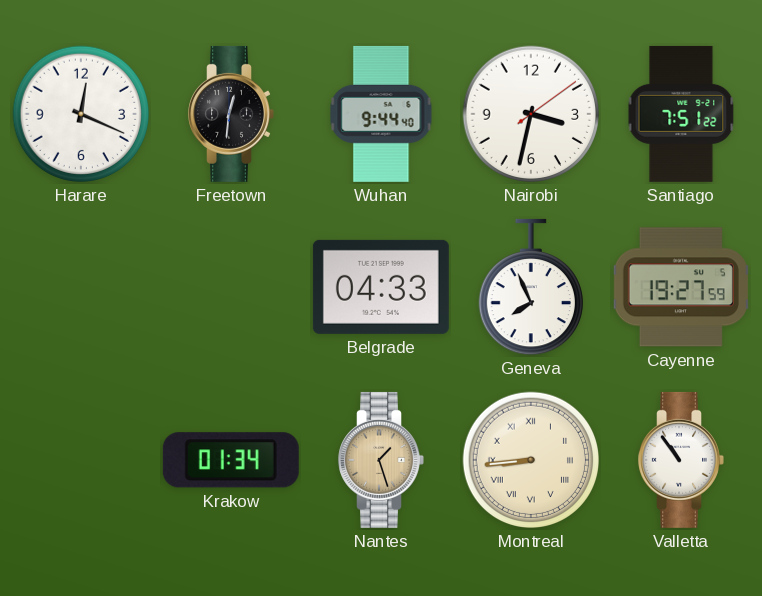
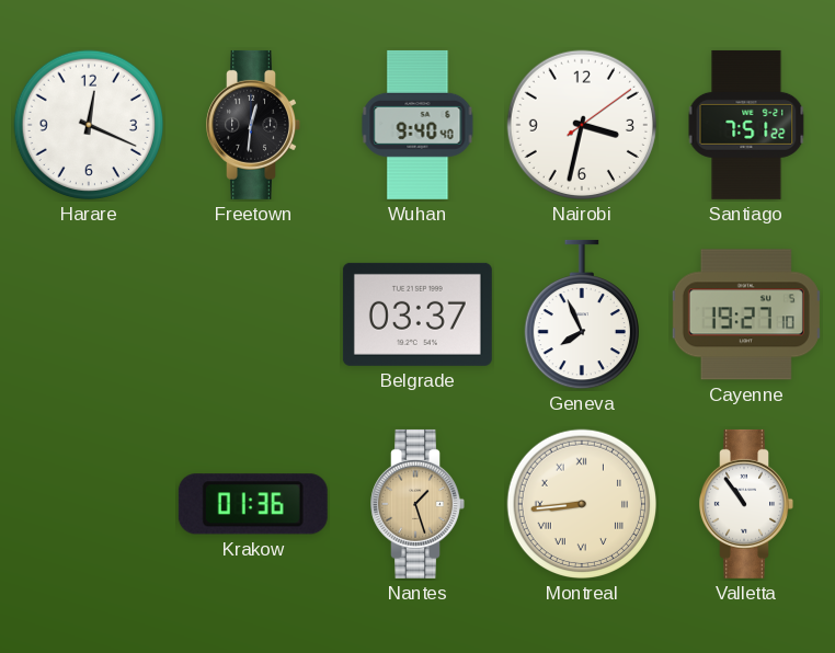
Wuhan: 9:44 -> 9:40 (417, 125)
Belgrade: 04:33 -> 03:37 (417, 314)
Cayenne: 19:27:59 -> 19:27:10 (746, 314)
Krakow: 01:34 -> 01:36 (253, 504)
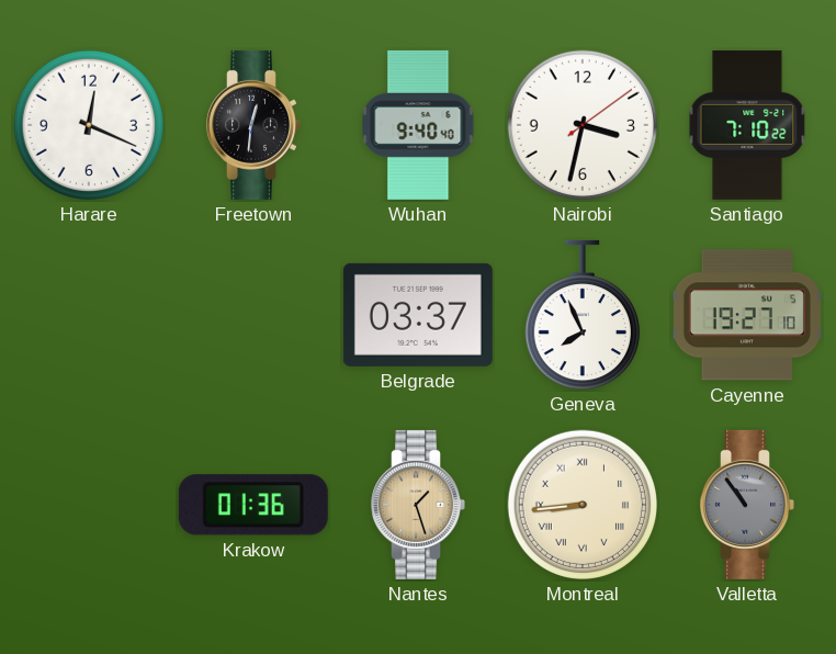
Santiago: 7:51 -> 7:10 (747, 125)
Valletta dial: white -> grey (747, 505)
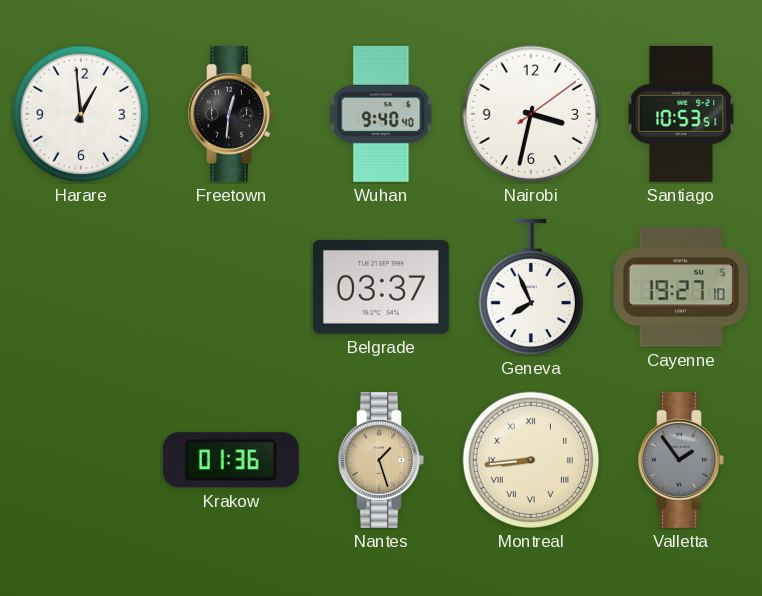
Harare: 12:19 -> 12:59 (81, 114)
Santiago: 7:10 -> 10:53 (681, 114)
Valletta: 10:54 -> 1:54 (681, 460)
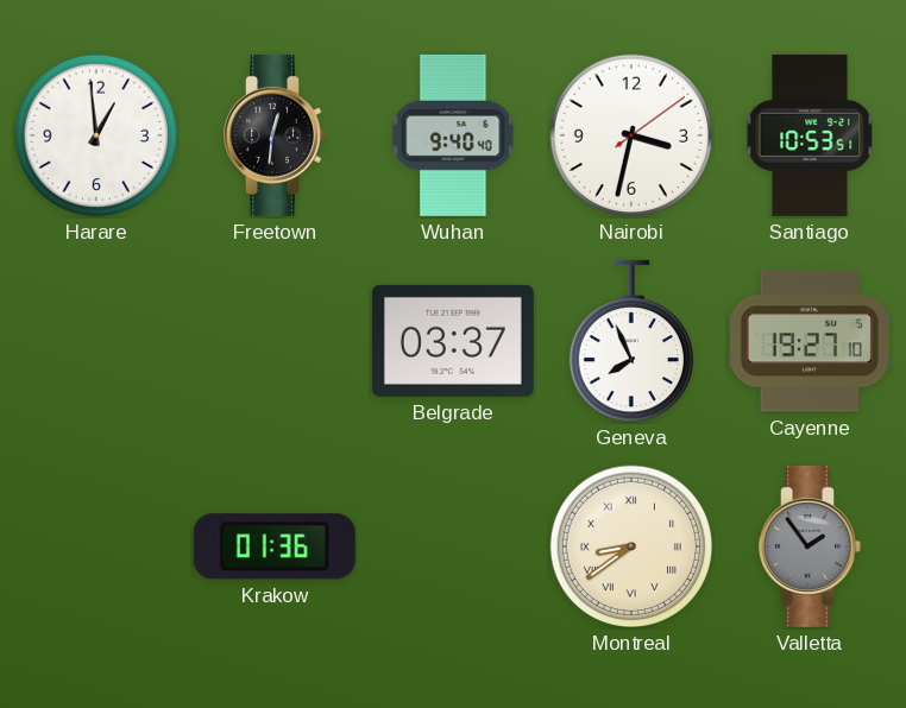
Nantes: 1:27 -> none (381, 460)
Montreal: 8:44 -> 8:39 (631, 546)
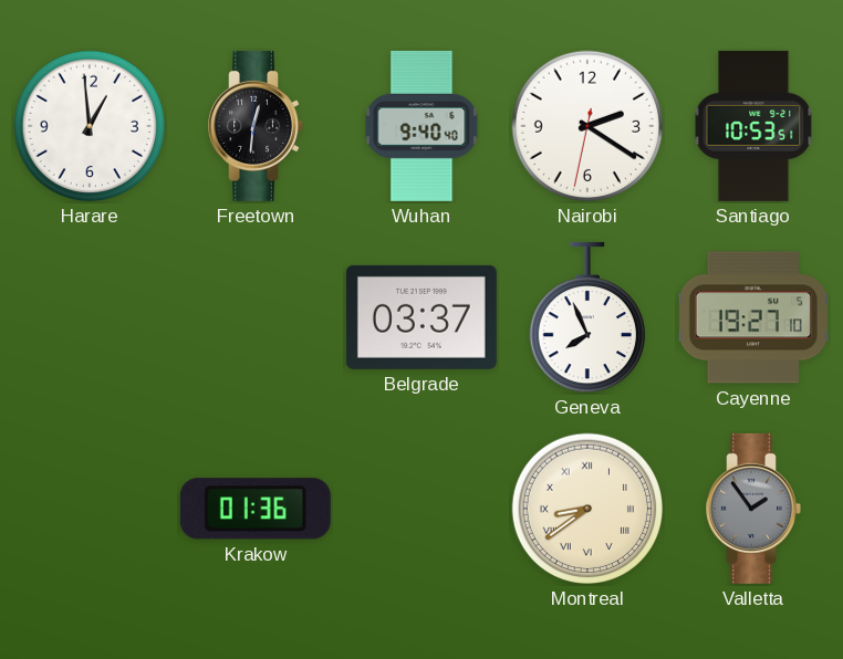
Nairobi: 3:32 -> 2:20 (587, 126)
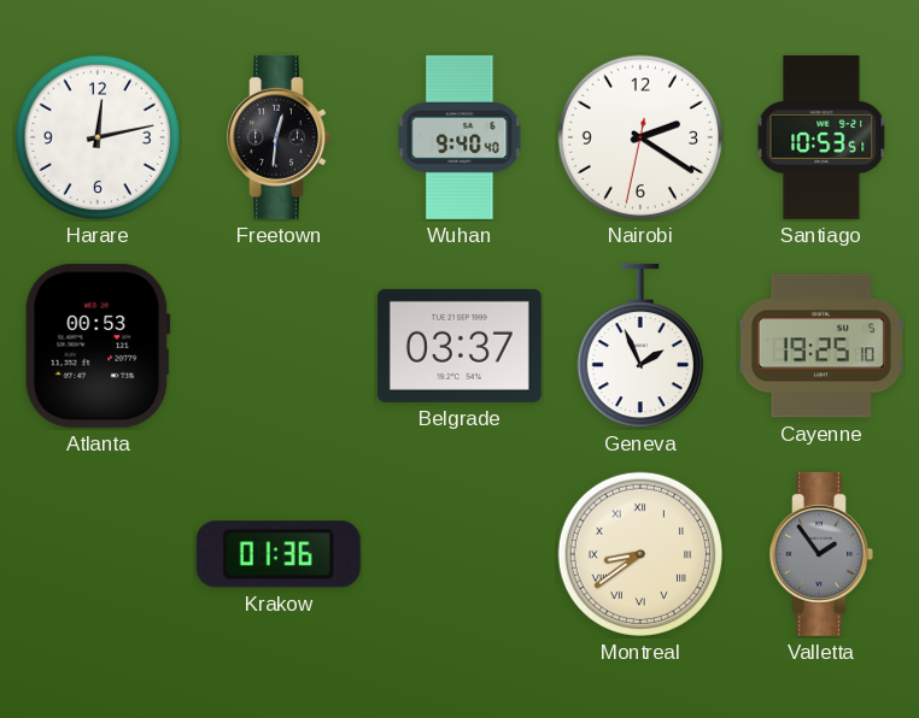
Harare: 12:59 -> 12:13 (98, 137)
Atlanta: none -> 00:53 (98, 346)
Geneva: 7:56 -> 1:56 (640, 346)
Cayenne: 19:27 -> 19:25 (821, 346)
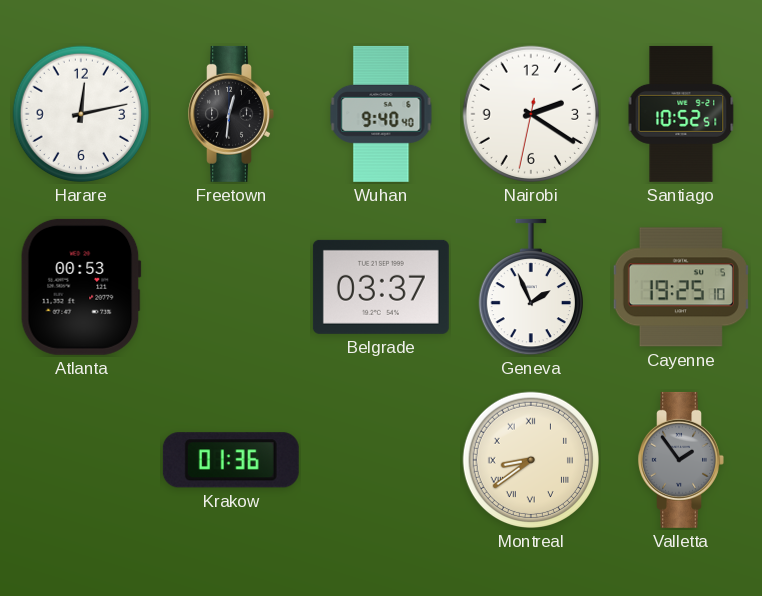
Santiago: 10:53 -> 10:52 (681, 114)
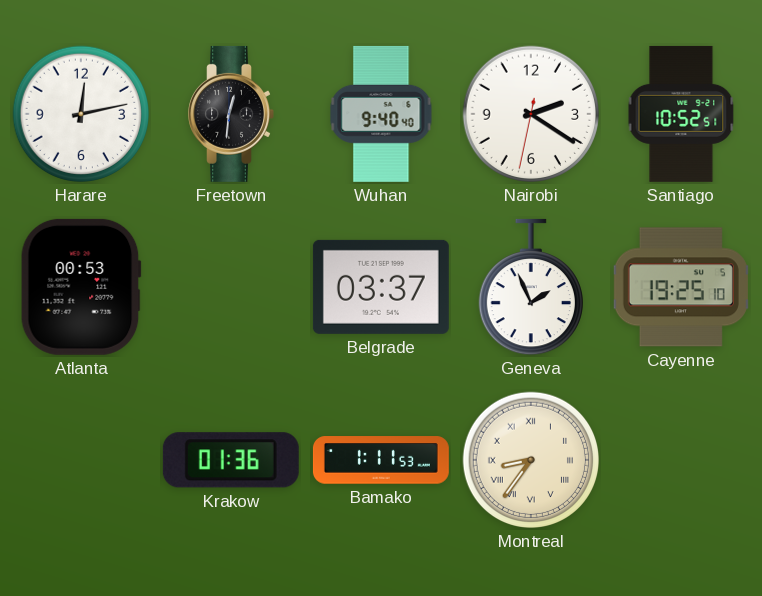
Bamako: none -> 1:11 (381, 460)
Montreal: 8:39 -> 8:36 (531, 460)
Valletta: 1:54 -> none (681, 460)
